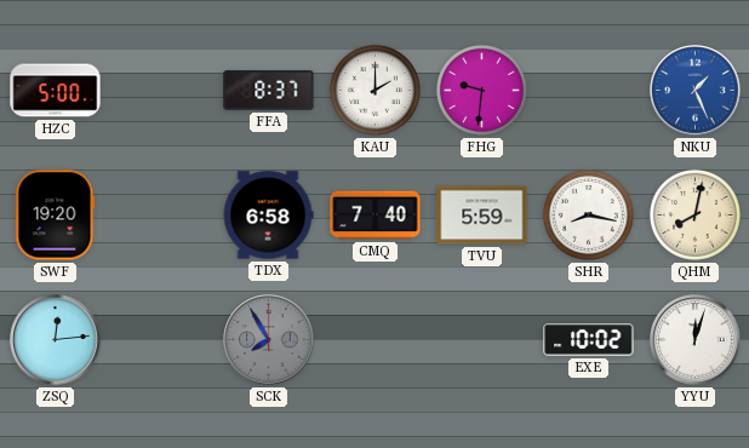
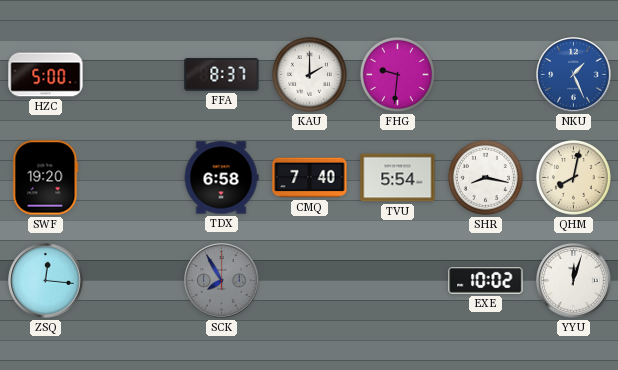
TVU: 5:59 -> 5:54 (398, 178)
ZSQ: 12:14 -> 12:16 (46, 281)
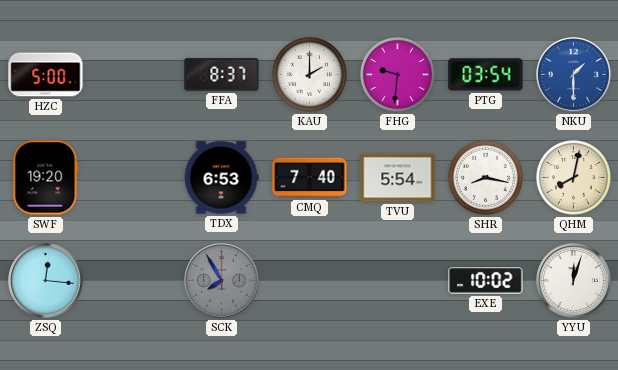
PTG: none -> 03:54 (486, 75)
NKU: 1:26 -> 1:30 (574, 75)
TDX: 6:58 -> 6:53 (221, 178)
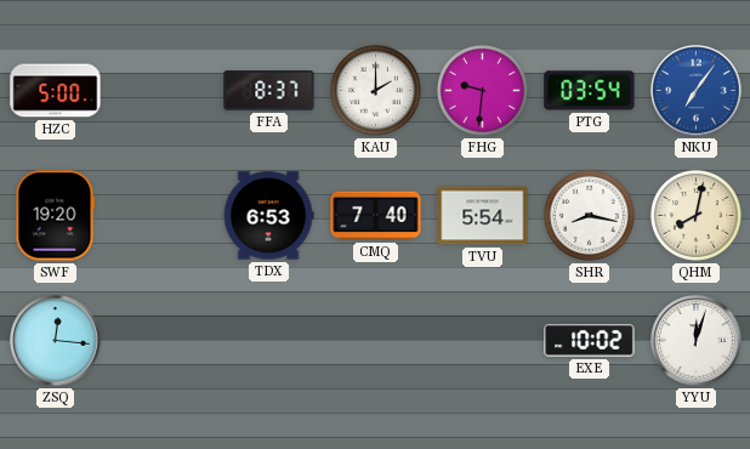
NKU: 1:30 -> 7:06 (697, 91)
SCK: 7:55 -> none (222, 281)
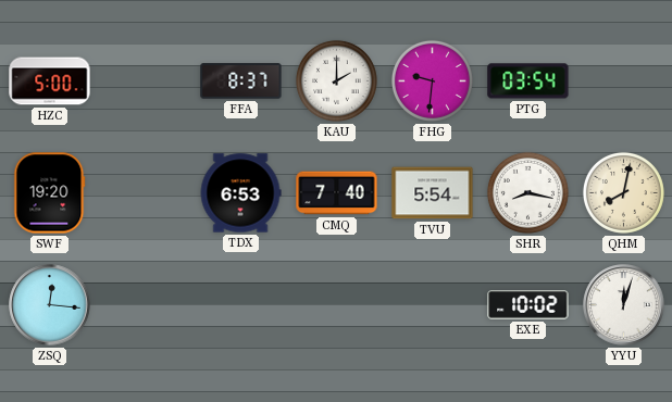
NKU: 7:06 -> none (697, 91)
